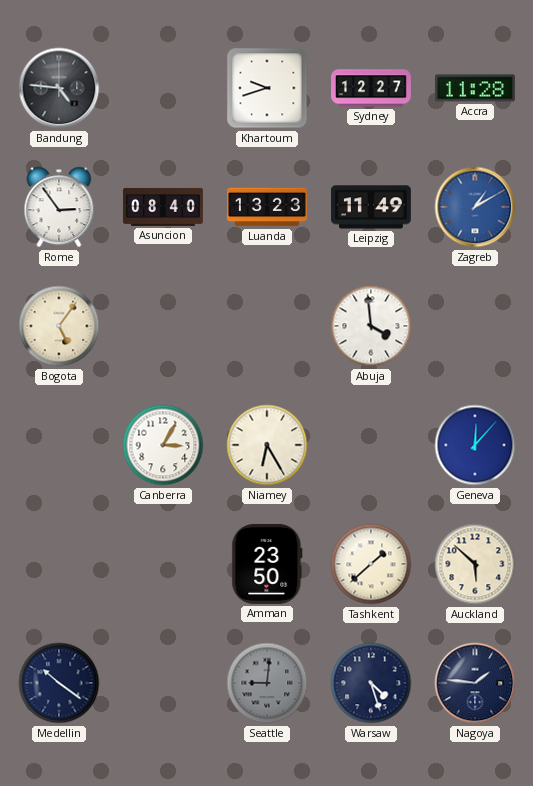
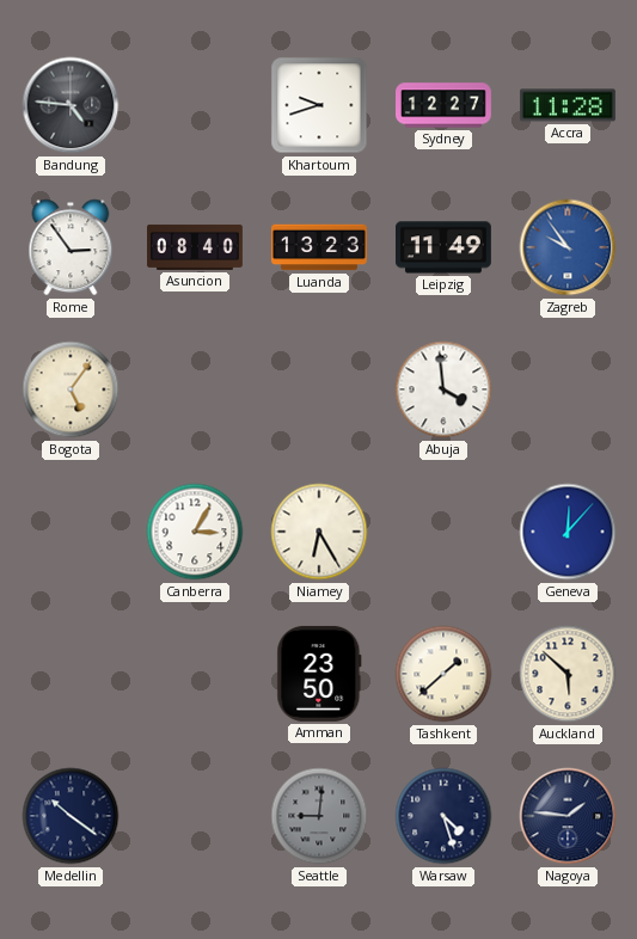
Zagreb: 1:10 -> 9:54 (568, 247)
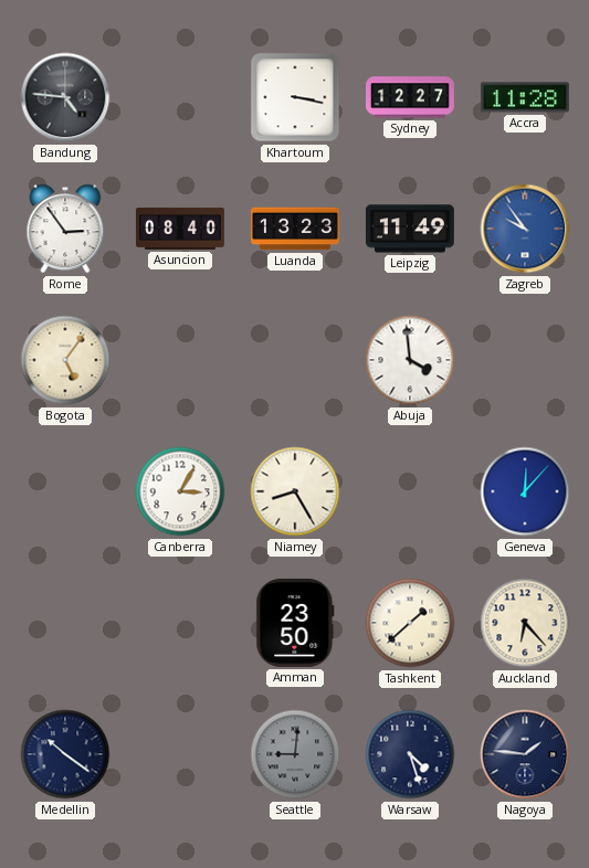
Khartoum: 9:42 -> 3:17 (295, 97)
Niamey: 6:25 -> 8:25 (295, 491)
Auckland: 5:52 -> 6:23 (525, 623)
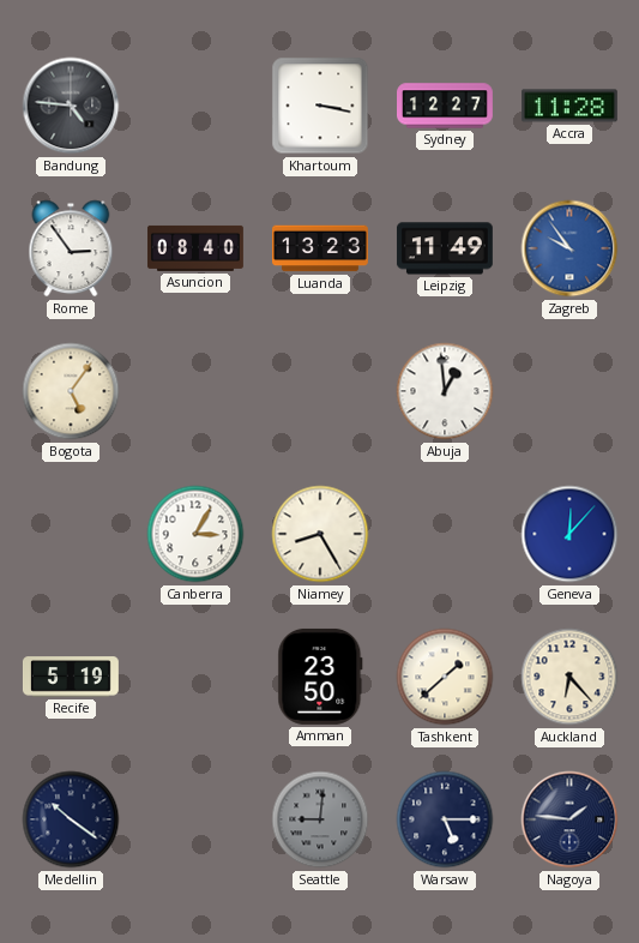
Abuja: 3:59 -> 12:59 (445, 391)
Recife: none -> 5:19 (71, 677)
Warsaw: 4:27 -> 5:15 (445, 819)
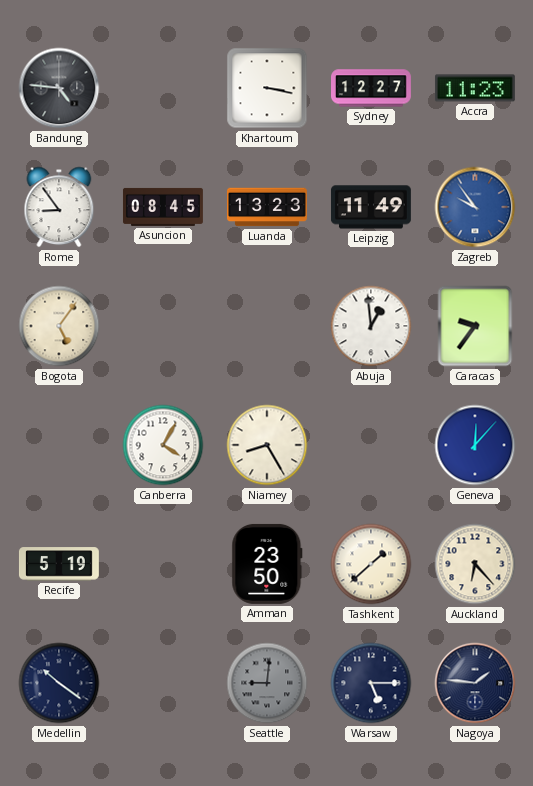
Accra: 11:28 -> 11:23 (475, 88)
Rome: 2:54 -> 8:54 (59, 207)
Asuncion: 08:40 -> 08:45 (163, 207)
Caracas: none -> 9:36 (475, 326)
Canberra: 3:05 -> 4:05 (163, 445)
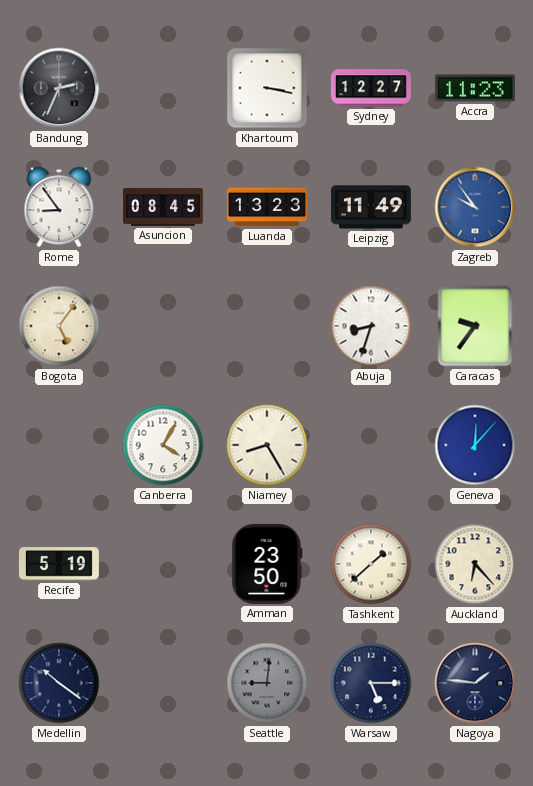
Bandung: 4:46 -> 2:34 (59, 88)
Abuja: 12:59 -> 8:33 (371, 326)
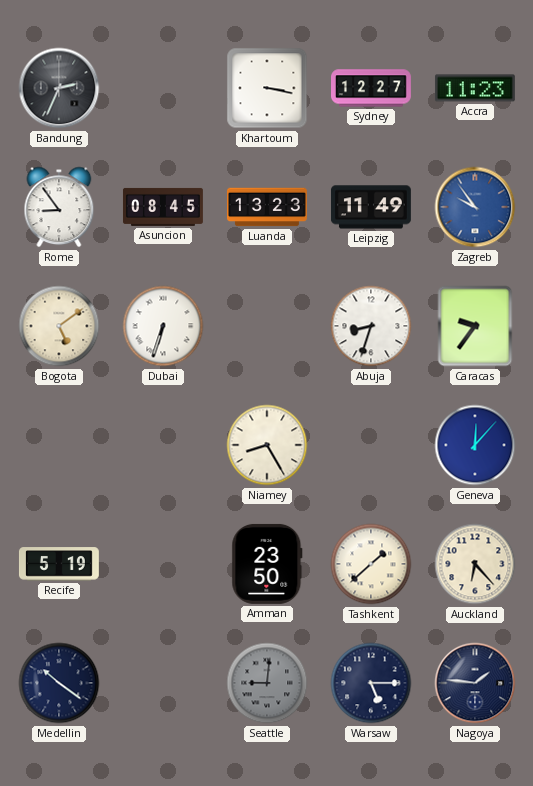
Bogota: 5:06 -> 5:09 (59, 326)
Dubai: none -> 6:33 (163, 326)
Canberra: 4:05 -> none (163, 445)
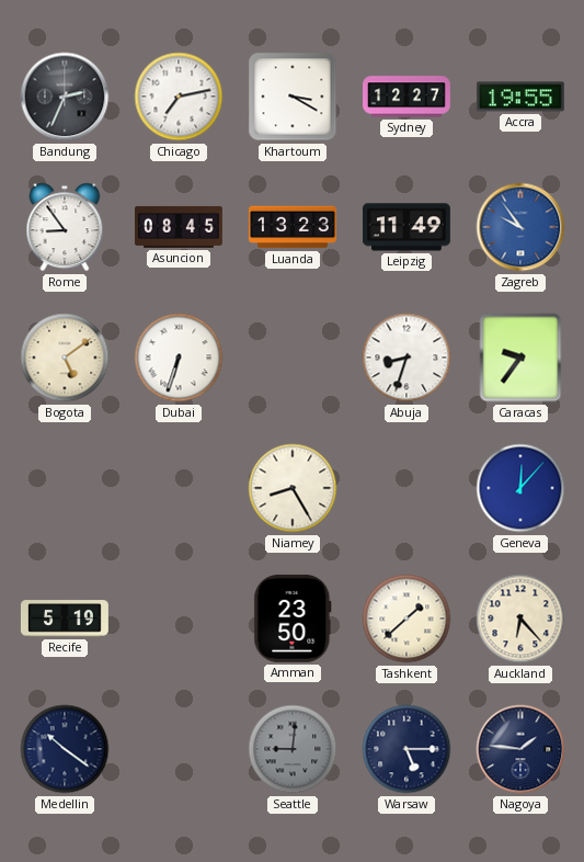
Chicago: none -> 7:13 (179, 97)
Khartoum: 3:17 -> 3:20 (293, 97)
Accra: 11:23 -> 19:55 (520, 97)
